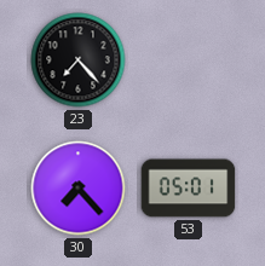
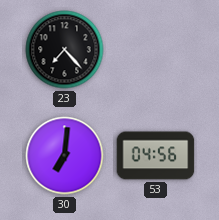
30: 7:23 -> 7:01 (65, 156)
53: 05:01 -> 04:56 (156, 156)
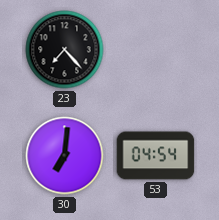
53: 04:56 -> 04:54 (156, 156)
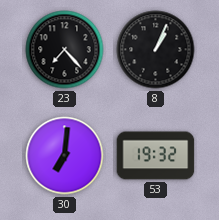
8: none -> 1:04 (156, 50)
53: 04:54 -> 19:32 (156, 156)
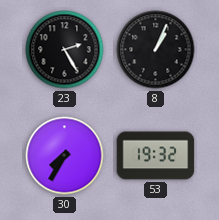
23: 7:23 -> 2:25 (65, 50)
30: 7:01 -> 7:35 (65, 156)
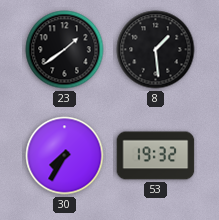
23: 2:25 -> 1:39 (65, 50)
8: 1:04 -> 1:29 (156, 50)
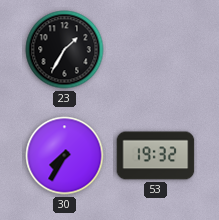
23: 1:39 -> 1:35 (65, 50)
8: 1:29 -> none (156, 50)
